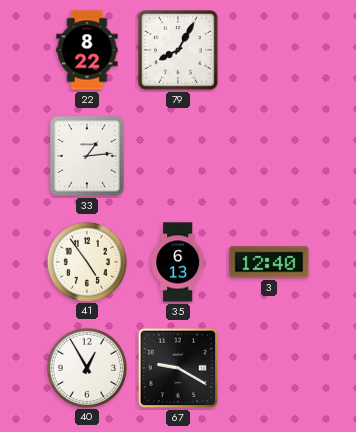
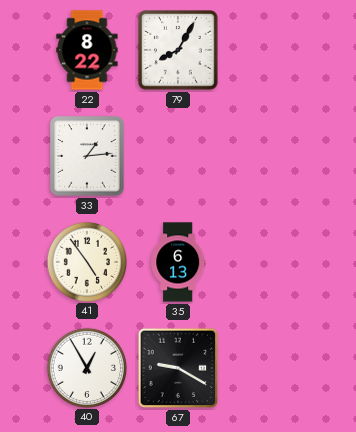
3: 12:40 -> none (269, 262)
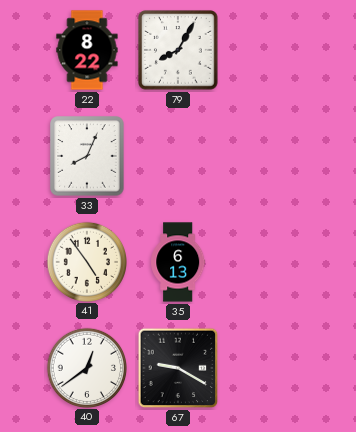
33: 1:14 -> 8:04 (87, 156)
40: 12:55 -> 12:39 (86, 367)
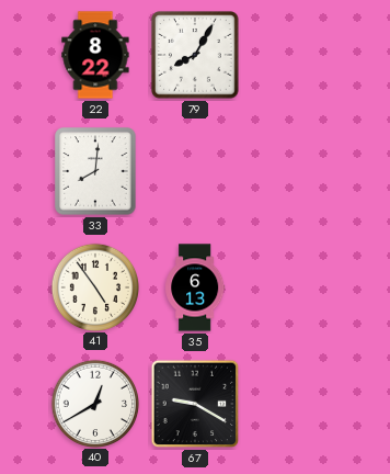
33: 8:04 -> 8:01 (95, 171)
40: 12:39 -> 12:40 (94, 403)
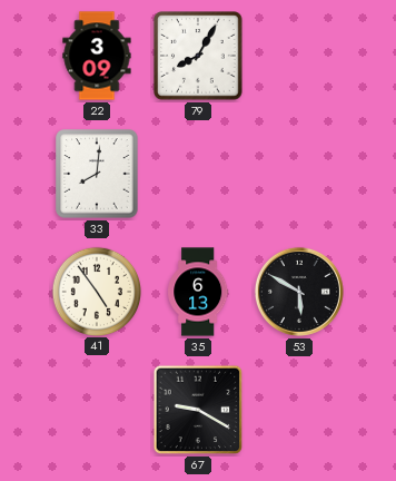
22: 8:22 -> 3:09 (97, 56)
53: none -> 5:50 (299, 292)
40: 12:40 -> none (94, 403)
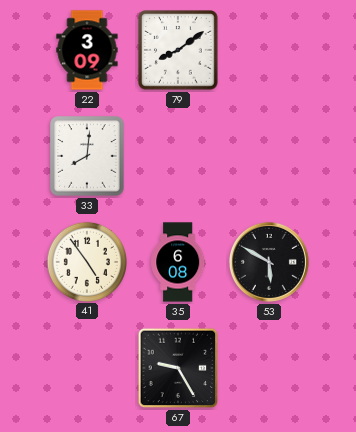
79: 8:05 -> 8:09 (178, 50)
35: 6:13 -> 6:08 (178, 262)
67: 9:20 -> 9:25 (178, 368)
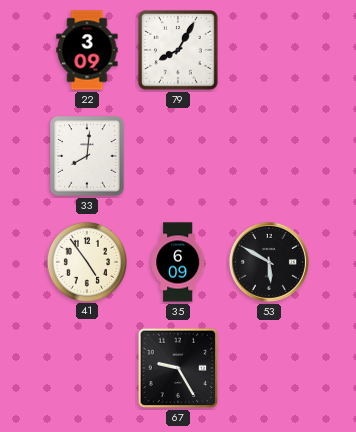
79: 8:09 -> 8:05 (178, 50)
35: 6:08 -> 6:09 (178, 262)
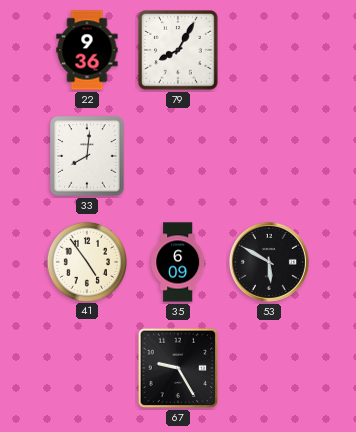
22: 3:09 -> 9:36 (87, 50)
